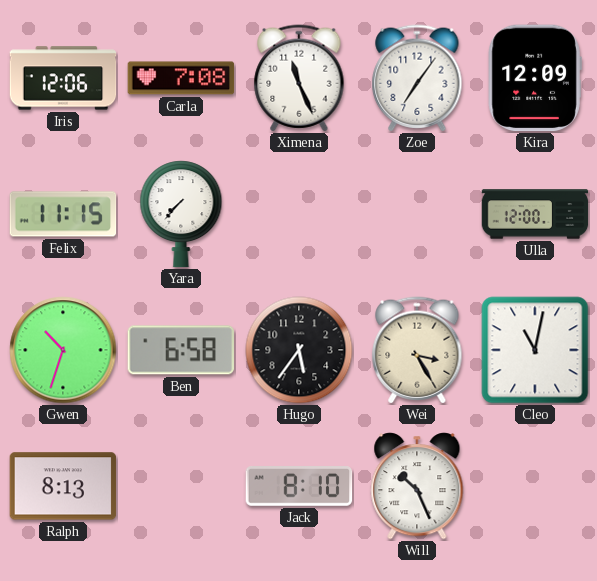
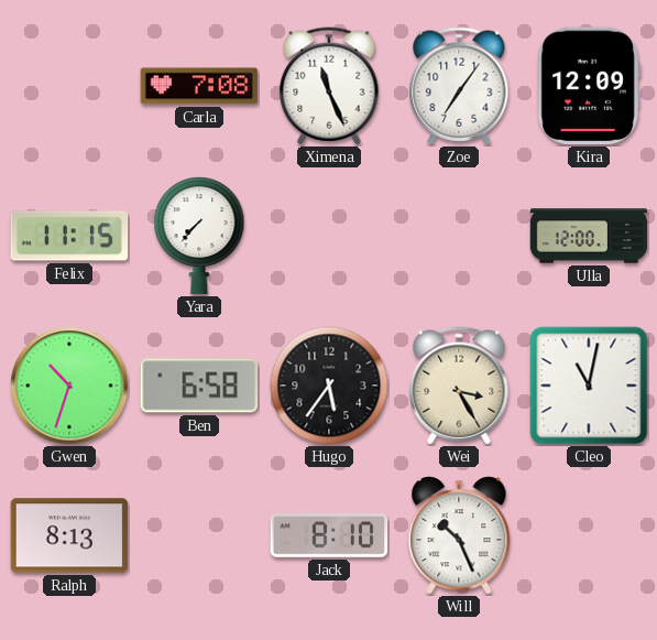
Iris: 12:06 -> none (63, 78)
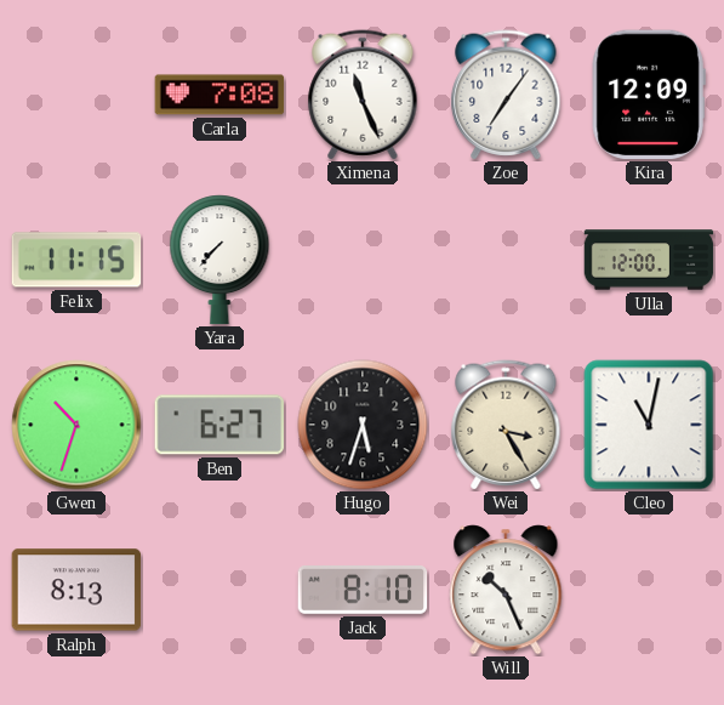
Ben: 6:58 -> 6:27 (218, 425)
Hugo: 5:36 -> 5:33 (363, 425)
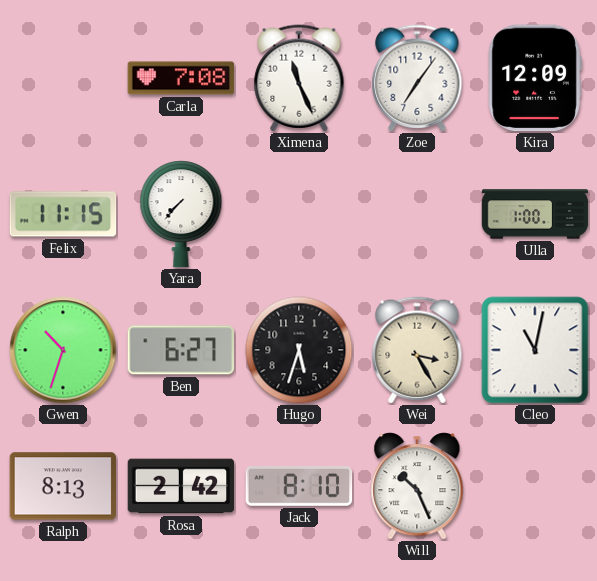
Ulla: 12:00 -> 1:00 (535, 214)
Rosa: none -> 2:42 (181, 486)
